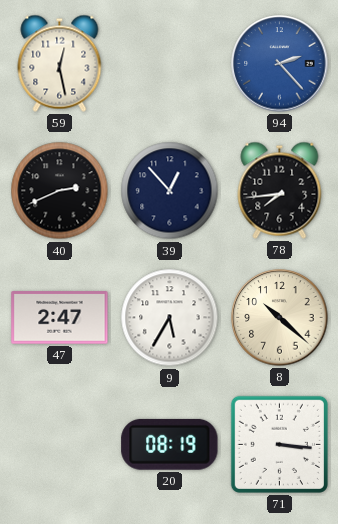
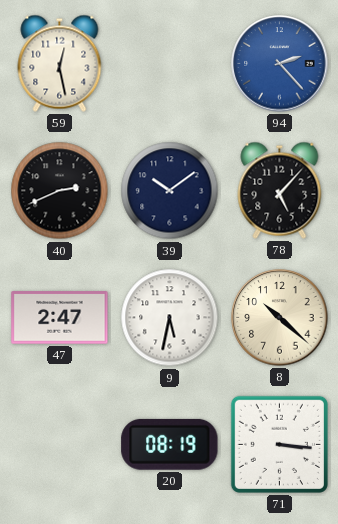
39: 12:53 -> 10:09 (170, 191)
78: 7:44 -> 5:07 (280, 190)
9: 5:35 -> 5:32 (170, 318)
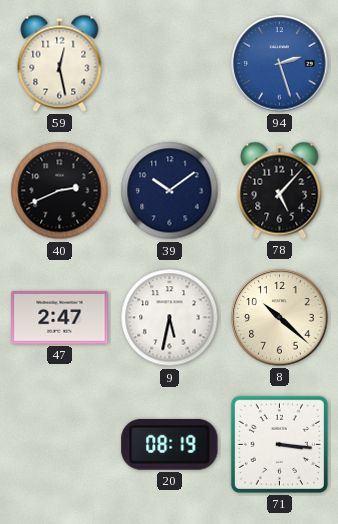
94: 2:23 -> 2:27 (280, 64)
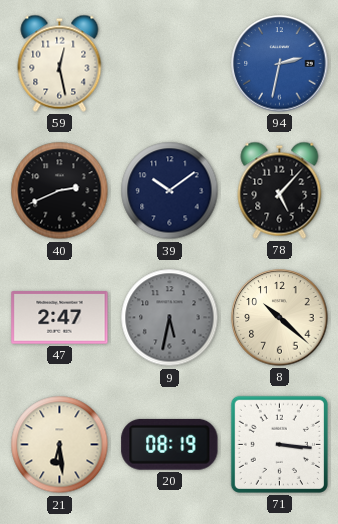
94: 2:27 -> 2:32 (280, 64)
9 dial: white -> grey (170, 318)
21: none -> 6:29 (60, 445)
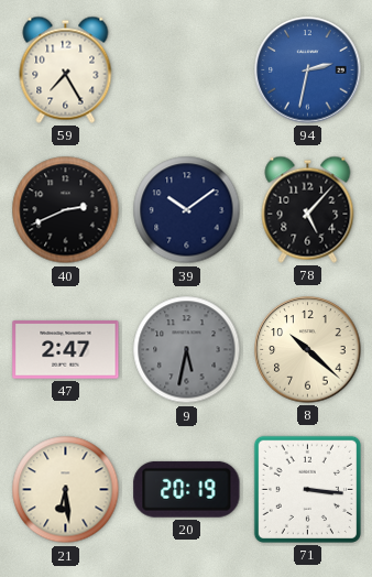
59: 12:28 -> 7:25 (66, 69)
20: 08:19 -> 20:19 (187, 489)
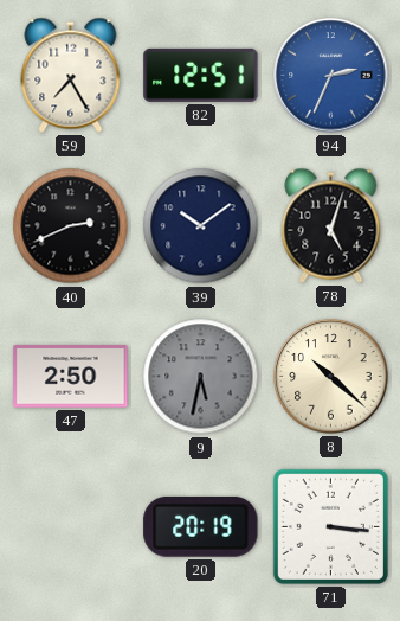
82: none -> 12:51 (201, 75)
94: 2:32 -> 2:34 (331, 76)
78: 5:07 -> 5:03 (331, 225)
47: 2:47 -> 2:50 (71, 377)
21: 6:29 -> none (66, 490)
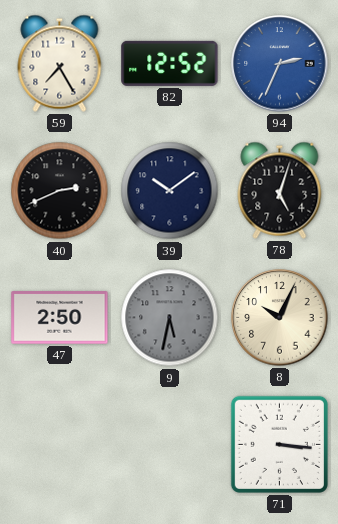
82: 12:51 -> 12:52 (170, 63)
8: 10:22 -> 10:04 (280, 318)
20: 20:19 -> none (201, 526)
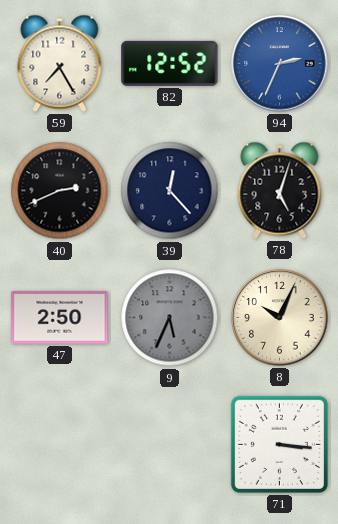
39: 10:09 -> 12:23 (170, 191)
9: 5:32 -> 5:34 (170, 318)
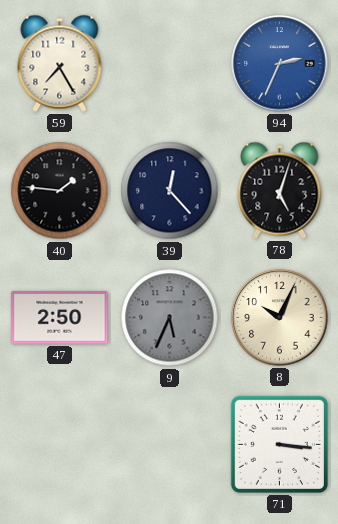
82: 12:52 -> none (170, 63)
40: 2:41 -> 1:46 (60, 191)
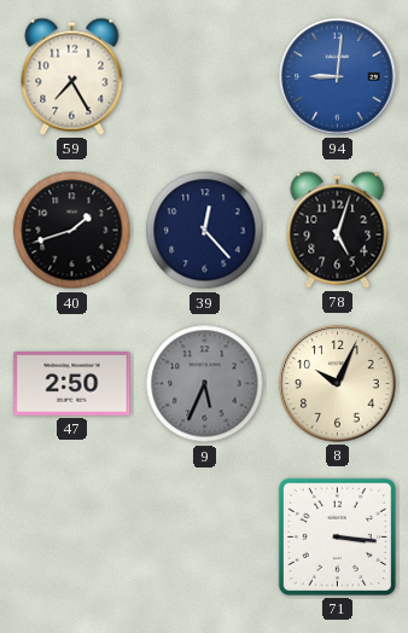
94: 2:34 -> 9:01 (338, 77)
40: 1:46 -> 1:42 (72, 231)
